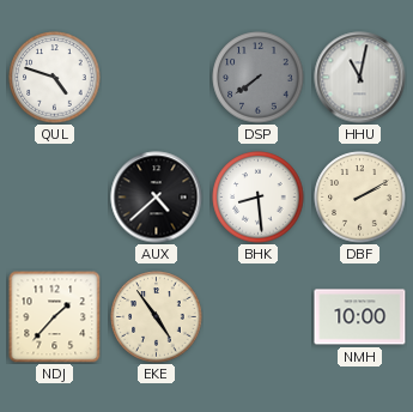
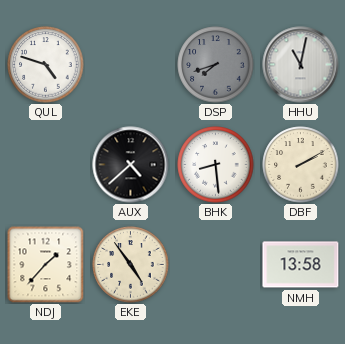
DSP: 7:39 -> 7:42 (216, 65)
NMH: 10:00 -> 13:58 (301, 265)
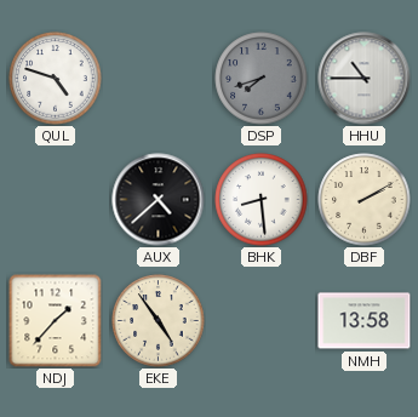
HHU: 11:02 -> 10:45 (365, 79)
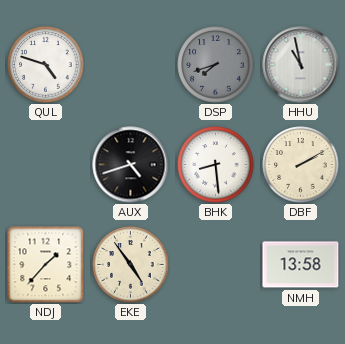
HHU: 10:45 -> 10:58 (301, 65)
AUX: 4:38 -> 4:42 (131, 165)
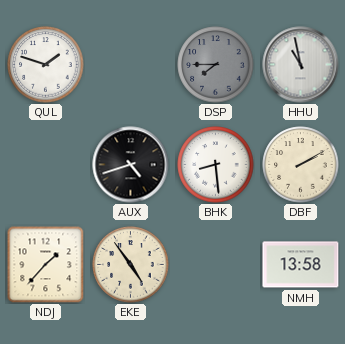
QUL: 4:48 -> 1:48 (46, 65)
DSP: 7:42 -> 7:45 (216, 65)
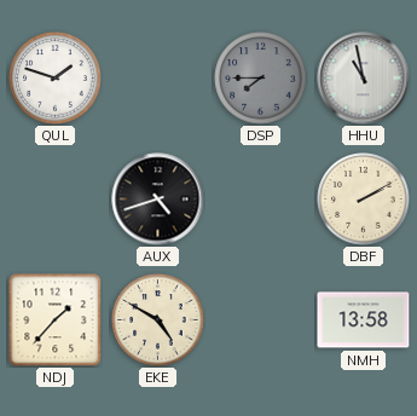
BHK: 8:29 -> none (216, 165)
EKE: 4:54 -> 4:50 (158, 320)
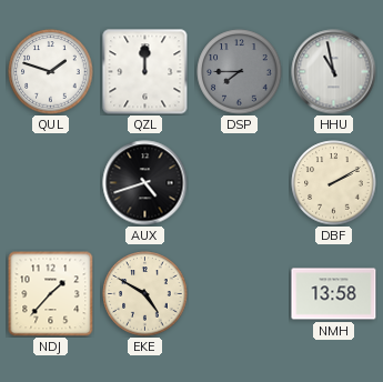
QZL: none -> 12:00 (145, 72)
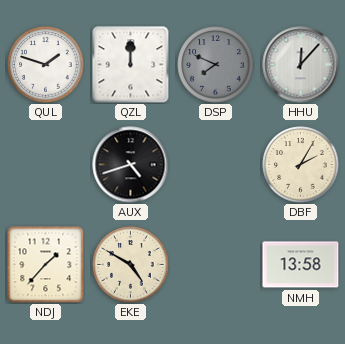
DSP: 7:45 -> 7:49 (216, 65)
HHU: 10:58 -> 12:07 (301, 65)
DBF: 2:10 -> 2:05 (301, 165)
